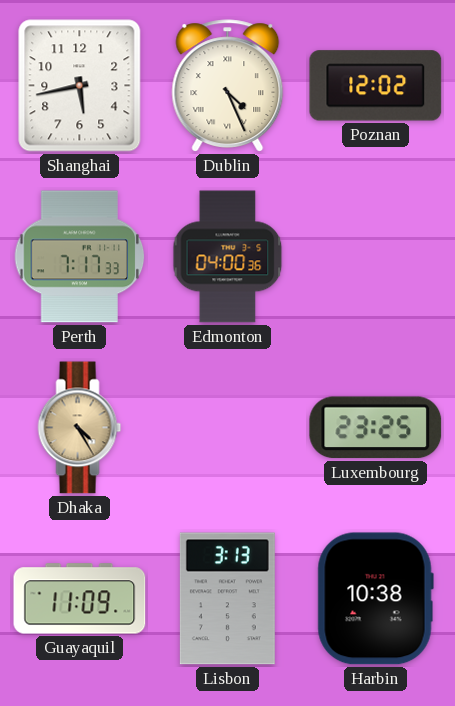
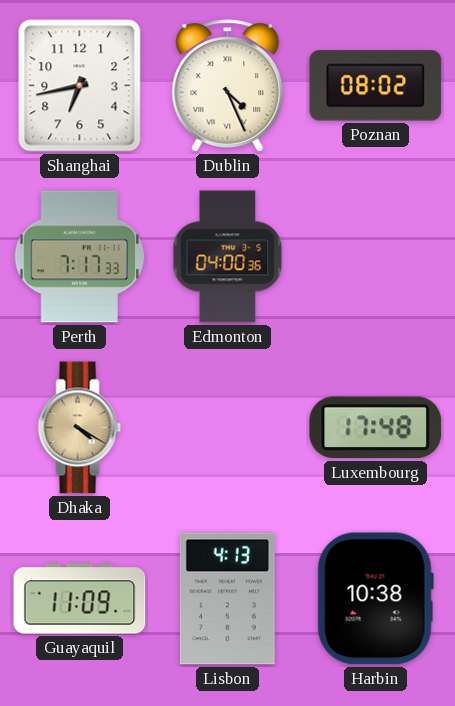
Shanghai: 5:43 -> 6:43 (80, 86)
Poznan: 12:02 -> 08:02 (376, 86)
Dhaka: 4:25 -> 4:20 (80, 428)
Luxembourg: 23:25 -> 17:48 (376, 428)
Lisbon: 3:13 -> 4:13 (227, 599)
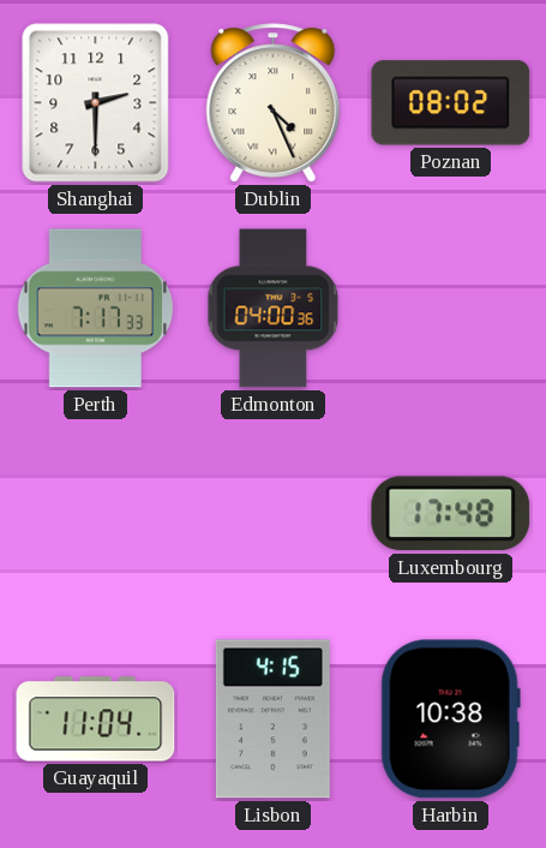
Shanghai: 6:43 -> 2:30 (96, 103)
Dhaka: 4:20 -> none (80, 428)
Guayaquil: 11:09 -> 11:04 (96, 719)
Lisbon: 4:13 -> 4:15 (272, 719)
